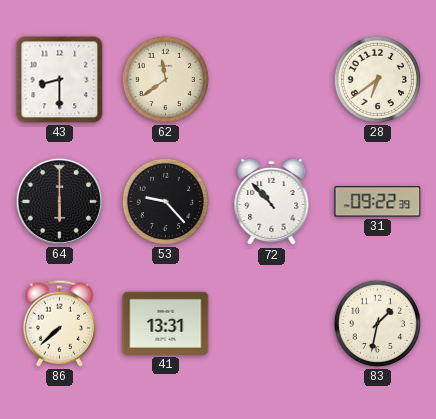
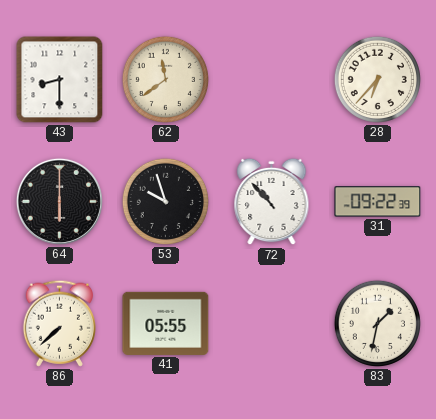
28: 6:39 -> 6:37 (377, 79)
53: 9:23 -> 9:57 (165, 201)
41: 13:31 -> 05:55 (166, 323)
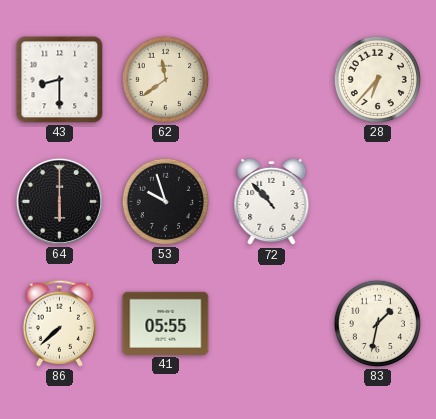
31: 09:22 -> none (378, 202)
